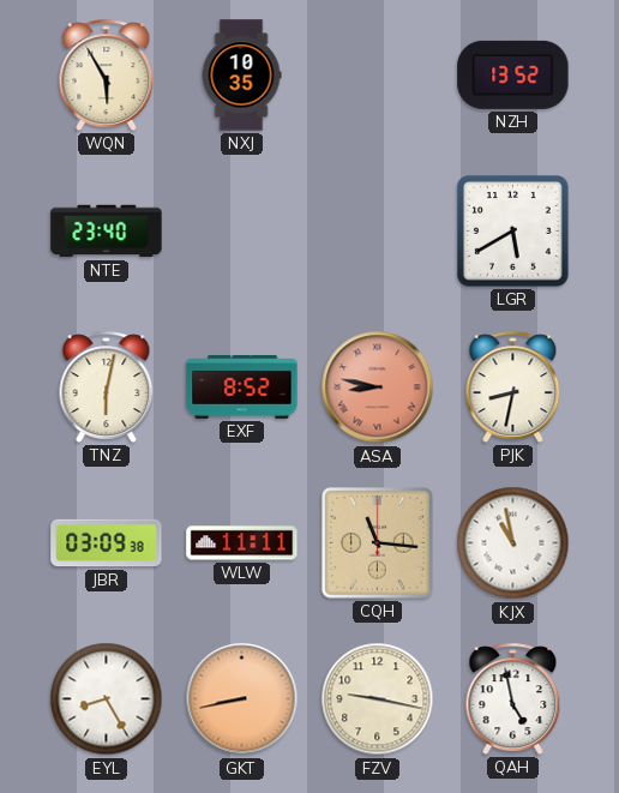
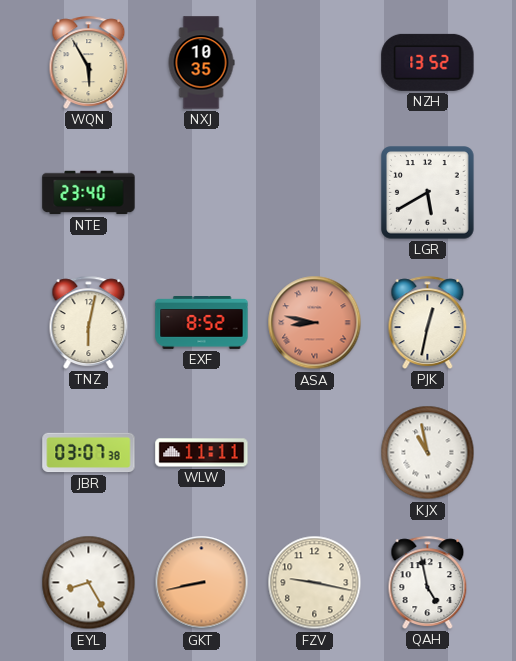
PJK: 8:32 -> 12:32 (428, 322)
JBR: 03:09 -> 03:07 (89, 453)
CQH: 11:16 -> none (378, 543)
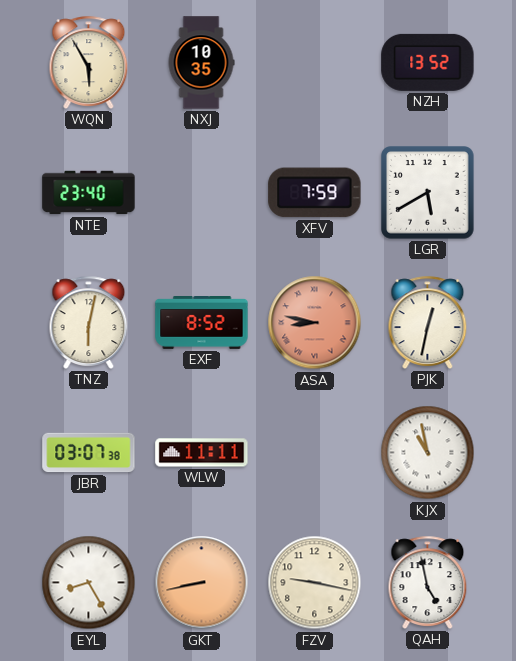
XFV: none -> 7:59 (315, 193)
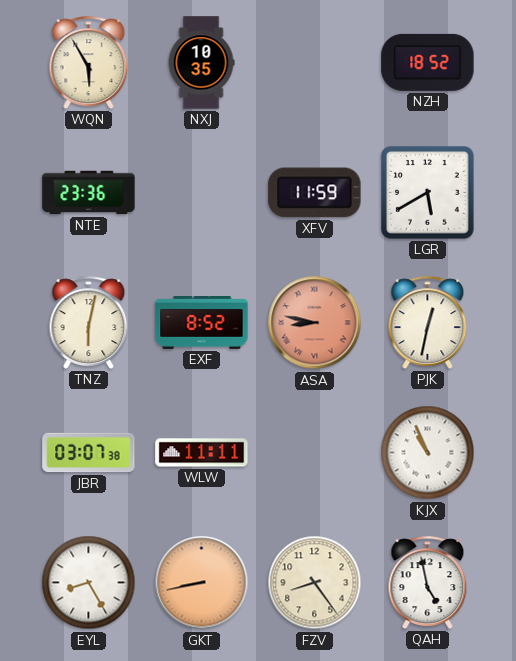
NZH: 13:52 -> 18:52 (428, 62)
NTE: 23:40 -> 23:36 (89, 193)
XFV: 7:59 -> 11:59 (315, 193)
KJX: 10:58 -> 10:56 (428, 453)
FZV: 9:17 -> 8:24 (315, 583)
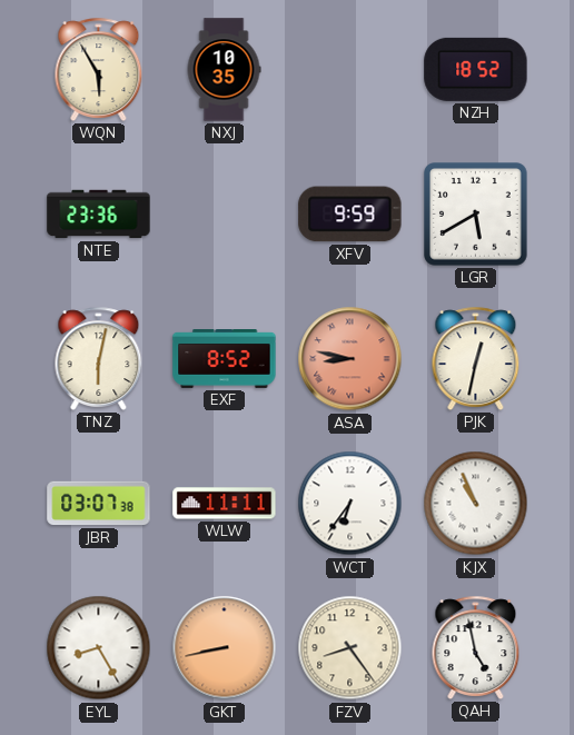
XFV: 11:59 -> 9:59 (350, 215)
WCT: none -> 6:36 (350, 504)
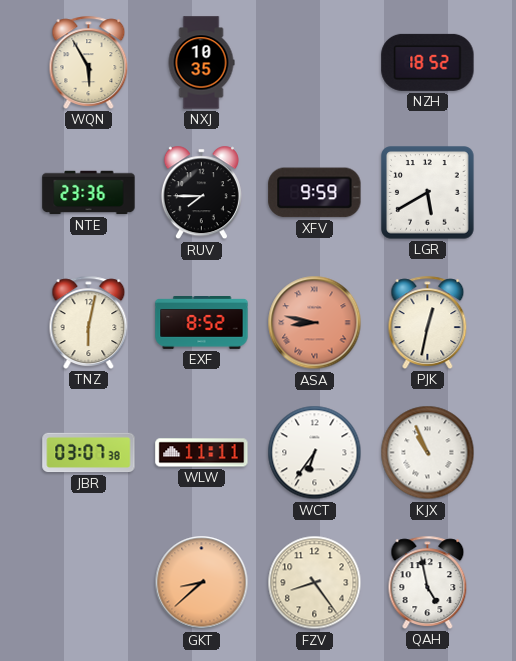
RUV: none -> 7:45 (201, 193)
EYL: 8:25 -> none (99, 648)
GKT: 8:43 -> 8:38 (202, 583)
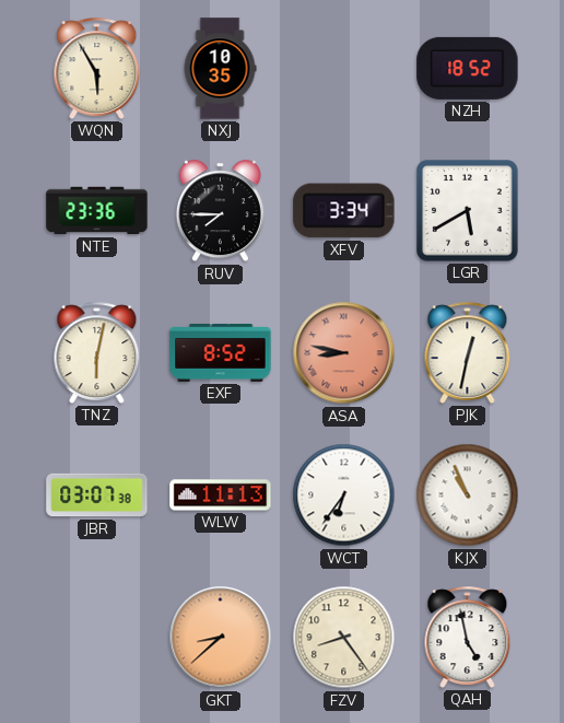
XFV: 9:59 -> 3:34 (344, 211)
WLW: 11:11 -> 11:13 (221, 495)
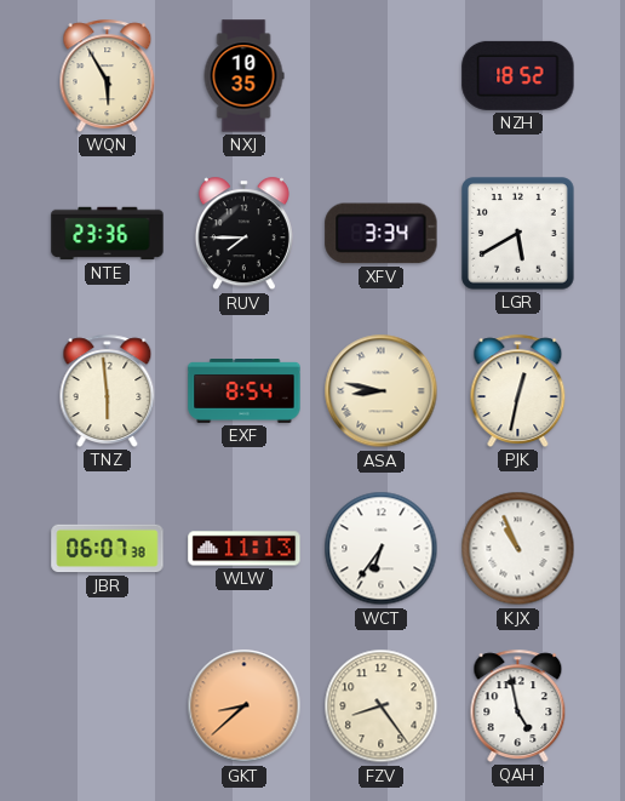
TNZ: 6:02 -> 5:59 (108, 390)
EXF: 8:52 -> 8:54 (245, 391)
ASA dial: salmon -> cream (382, 391)
JBR: 03:07 -> 06:07 (108, 549)
